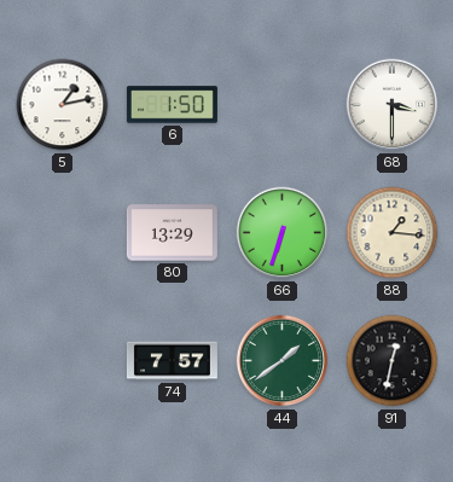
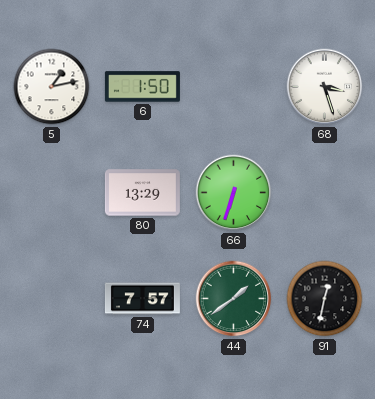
68: 3:30 -> 3:27 (325, 87)
88: 1:16 -> none (393, 233)
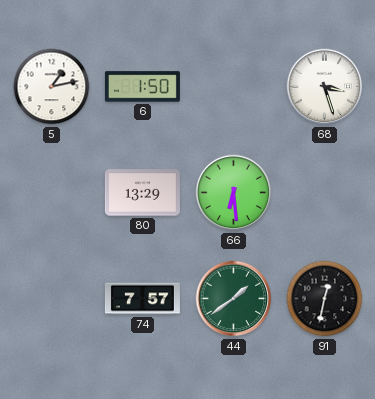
66: 6:33 -> 6:29 (234, 193)
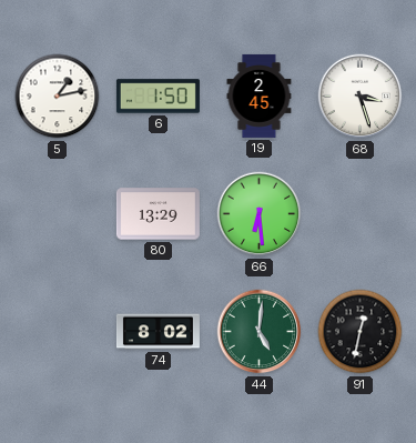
19: none -> 2:45 (260, 95)
74: 7:57 -> 8:02 (158, 332)
44: 1:39 -> 5:01 (260, 332)
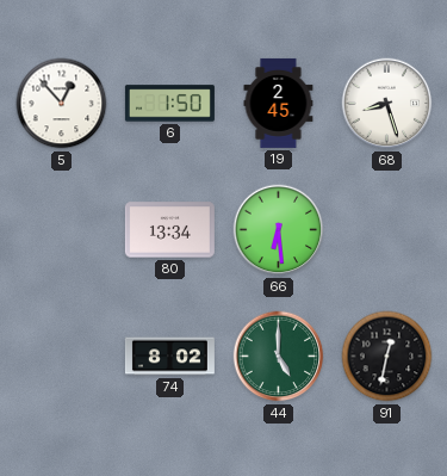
5: 1:13 -> 12:53 (62, 104)
68: 3:27 -> 8:27 (387, 104)
80: 13:29 -> 13:34 (169, 230)
44: 5:01 -> 5:00 (279, 357)
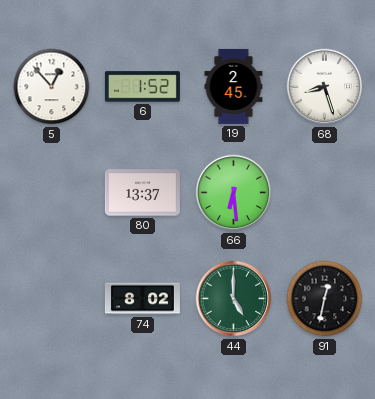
6: 1:50 -> 1:52 (142, 87)
80: 13:34 -> 13:37 (142, 193)
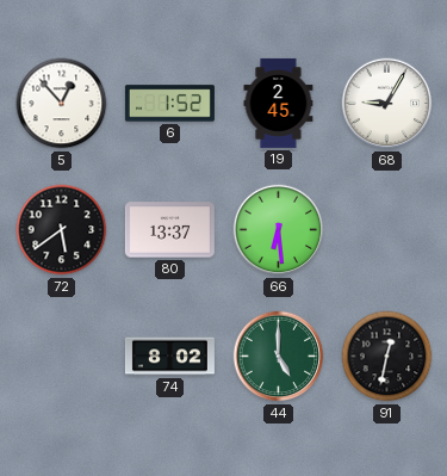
68: 8:27 -> 9:05 (387, 104)
72: none -> 5:39 (62, 230)
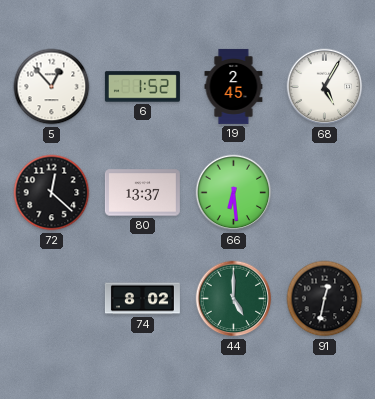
68: 9:05 -> 5:05 (325, 87)
72: 5:39 -> 12:22 (52, 193)
